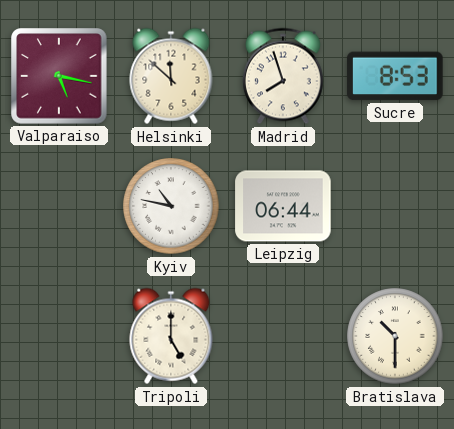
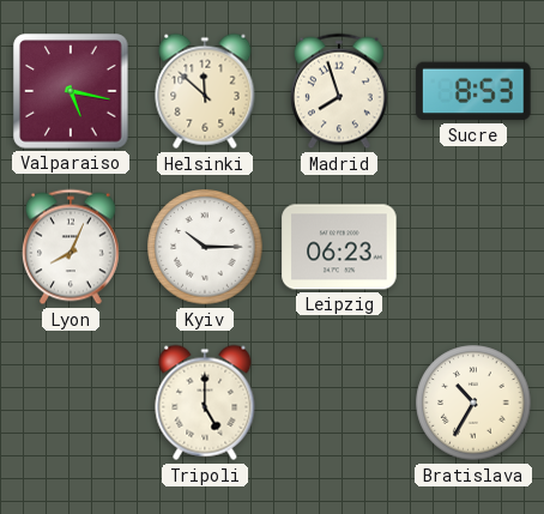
Lyon: none -> 8:04 (71, 247)
Kyiv: 10:47 -> 10:15 (205, 247)
Leipzig: 06:44 -> 06:23 (339, 247)
Bratislava: 10:30 -> 10:35 (473, 403)
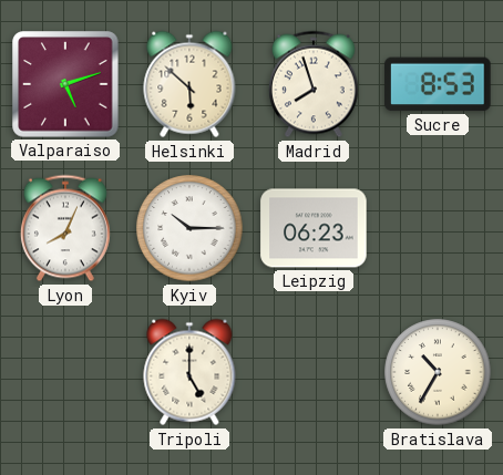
Valparaiso: 5:17 -> 5:12 (65, 84)
Helsinki: 11:52 -> 5:52 (189, 84)
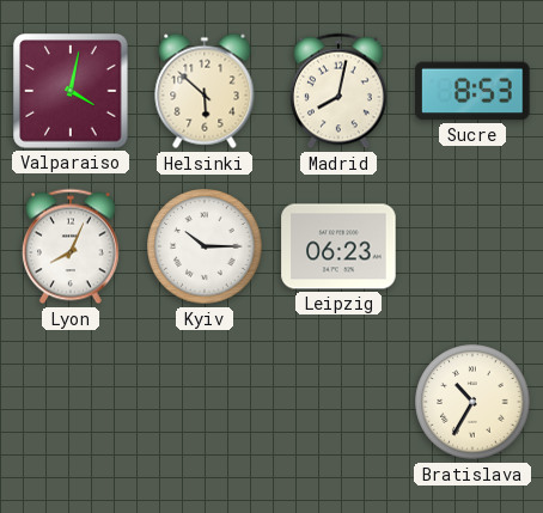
Valparaiso: 5:12 -> 4:02 (71, 91)
Madrid: 7:57 -> 8:02 (338, 91)
Tripoli: 5:00 -> none (189, 372)
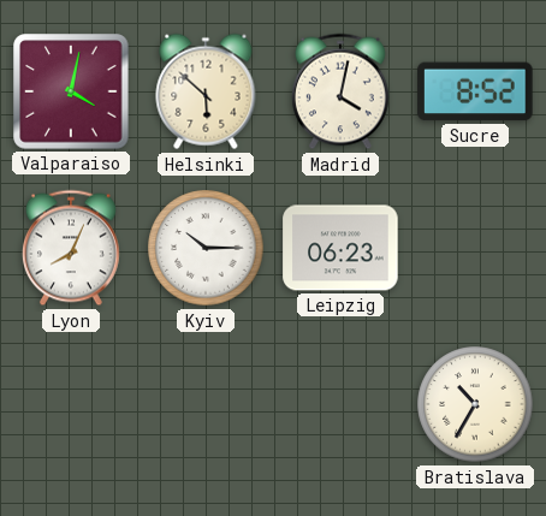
Madrid: 8:02 -> 4:02 (340, 91)
Sucre: 8:53 -> 8:52 (475, 91)
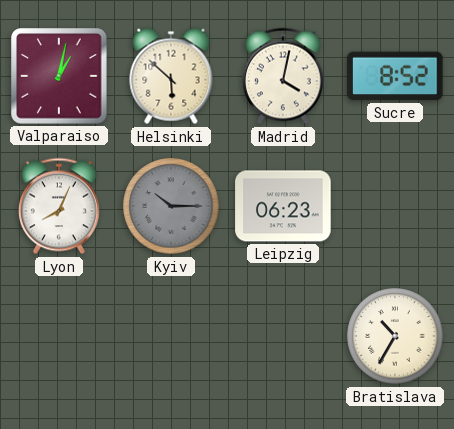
Valparaiso: 4:02 -> 1:02 (59, 76)
Kyiv dial: white -> grey (171, 206)
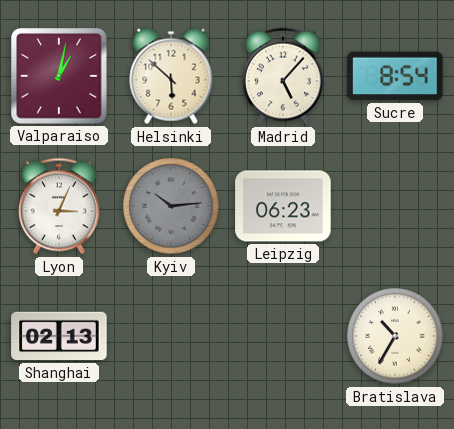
Madrid: 4:02 -> 5:07 (283, 76)
Sucre: 8:52 -> 8:54 (395, 76)
Lyon: 8:04 -> 3:04 (59, 206)
Kyiv: 10:15 -> 10:14 (171, 206)
Shanghai: none -> 02:13 (59, 336)
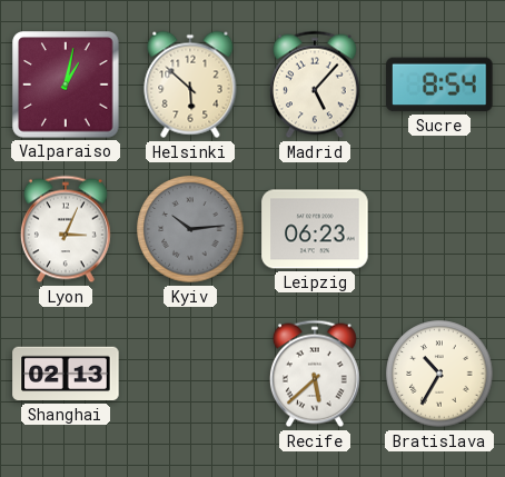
Recife: none -> 5:38 (315, 374)
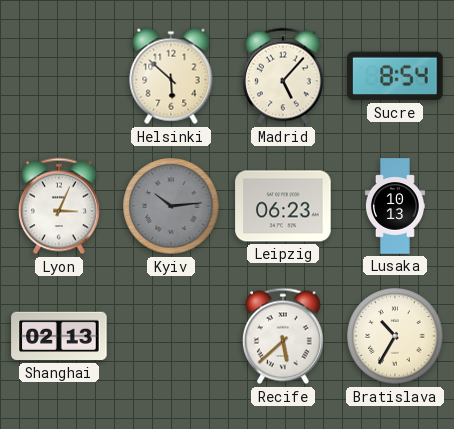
Valparaiso: 1:02 -> none (66, 85)
Lusaka: none -> 10:13 (395, 206)
